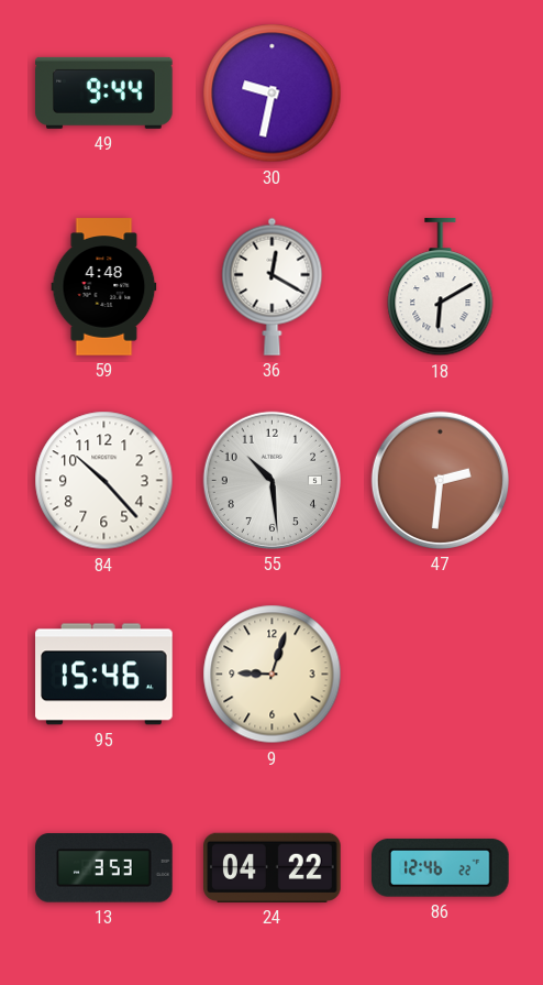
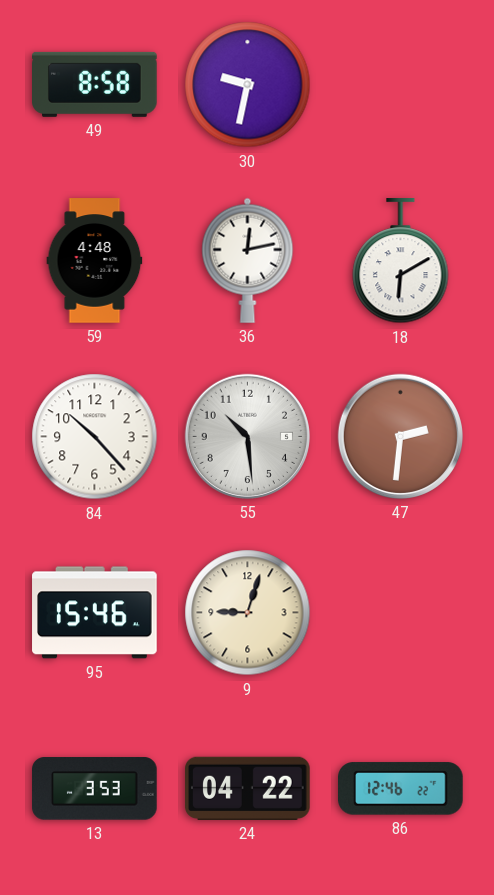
49: 9:44 -> 8:58 (95, 84)
36: 12:20 -> 12:13 (248, 260)
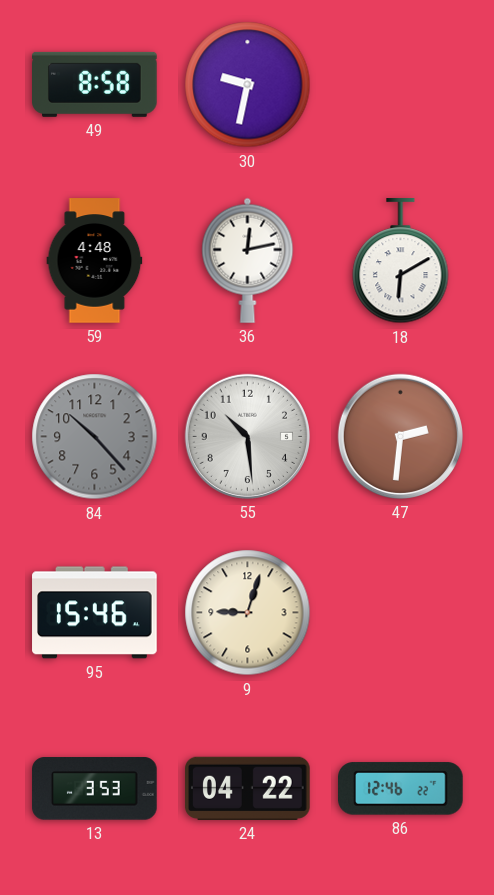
84 dial: white -> grey (95, 437)
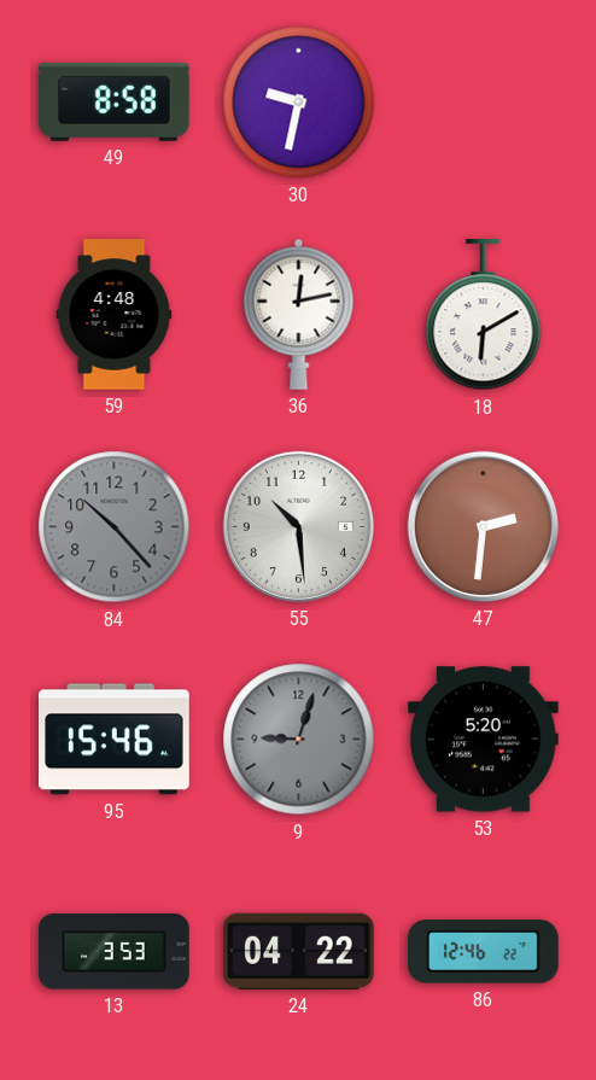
9 dial: cream -> grey (299, 740)
53: none -> 5:20 (484, 740)
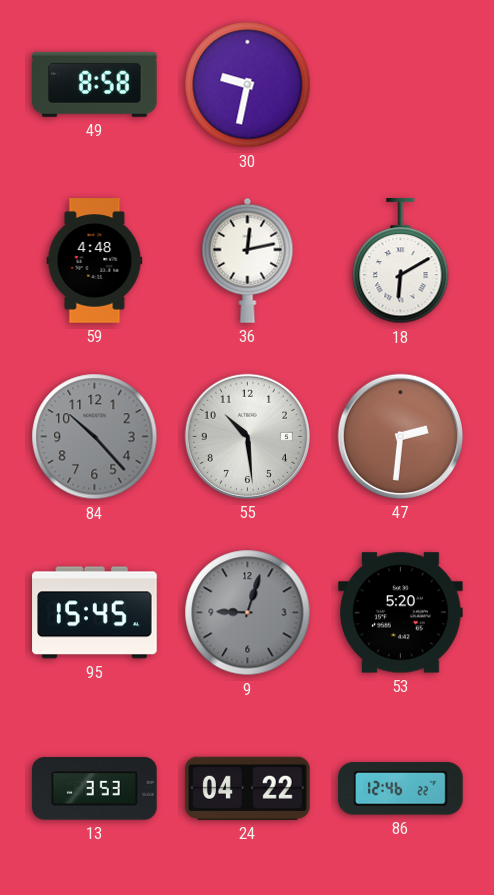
95: 15:46 -> 15:45 (95, 613)
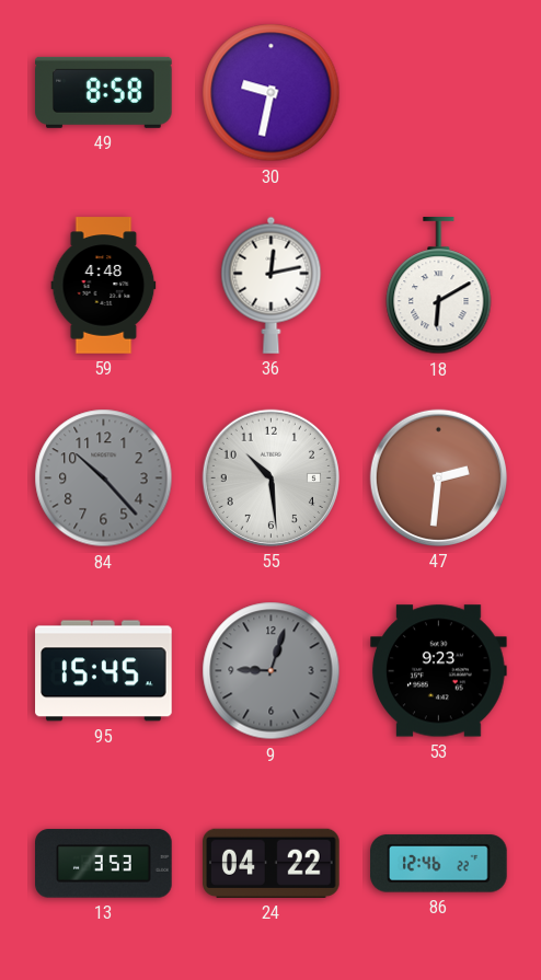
53: 5:20 -> 9:23 (439, 671)
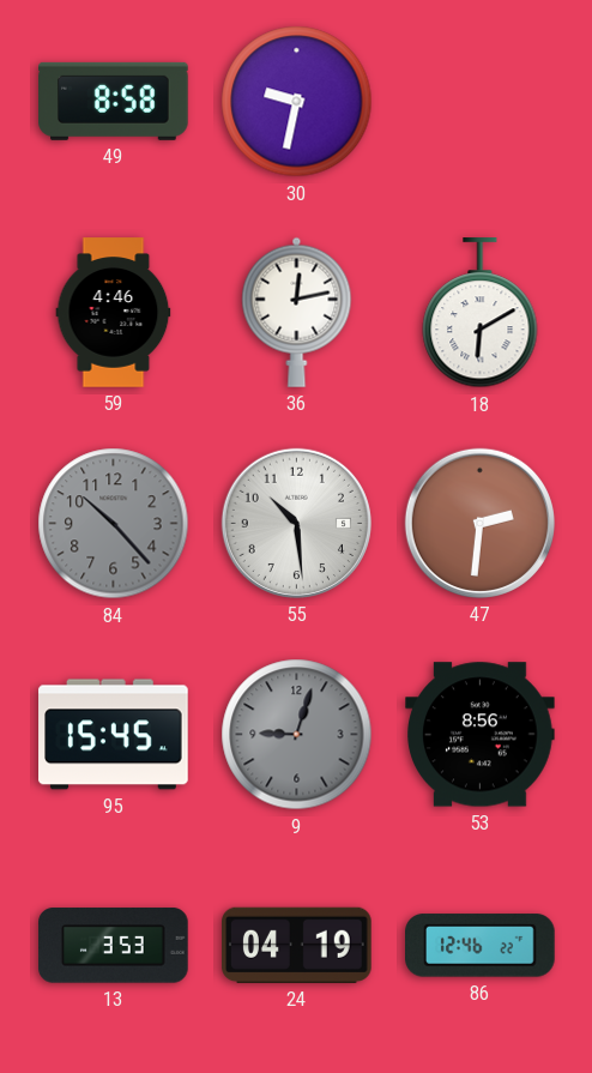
59: 4:48 -> 4:46 (114, 313)
53: 9:23 -> 8:56 (481, 735)
24: 04:22 -> 04:19 (297, 945)
